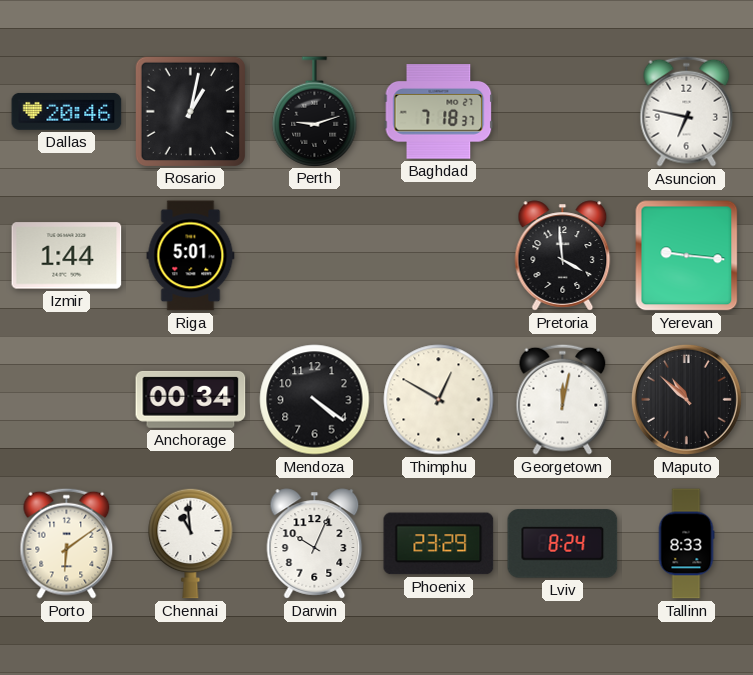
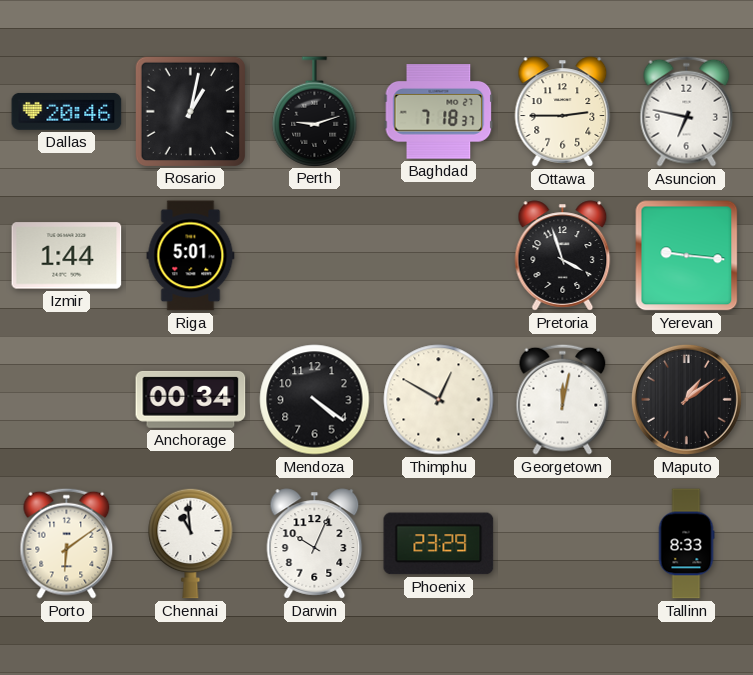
Ottawa: none -> 2:45 (563, 112)
Pretoria: 3:59 -> 3:57 (563, 256)
Maputo: 10:52 -> 1:09 (686, 399)
Lviv: 8:24 -> none (563, 544)
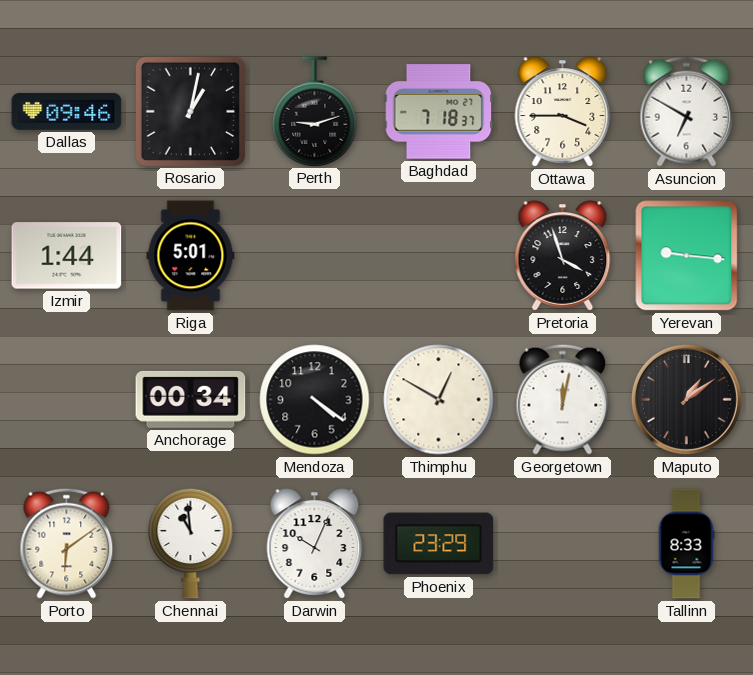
Dallas: 20:46 -> 09:46 (67, 112)
Ottawa: 2:45 -> 3:45 (563, 112)
Asuncion: 6:47 -> 6:50 (687, 111)
